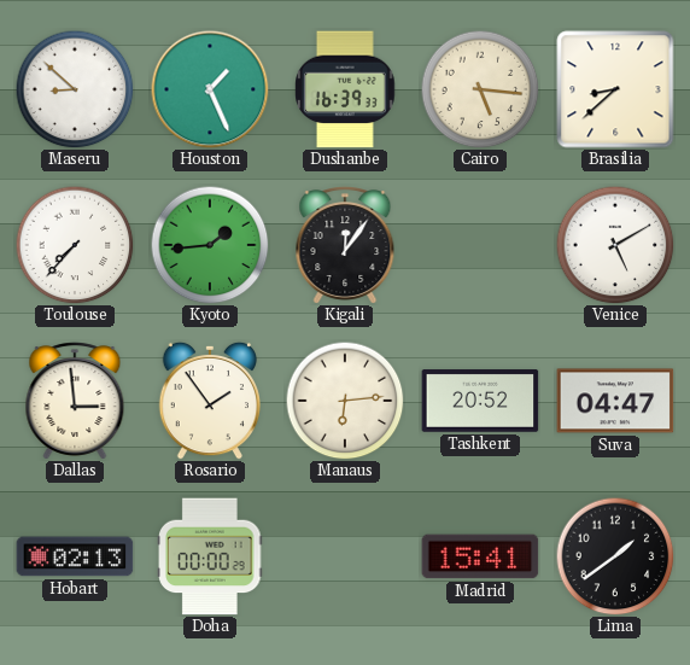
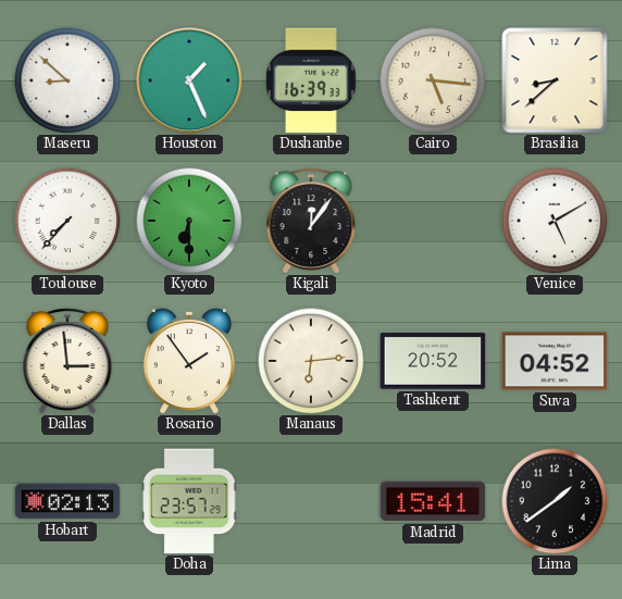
Kyoto: 1:44 -> 6:30 (189, 221)
Suva: 04:47 -> 04:52 (555, 361)
Doha: 00:00 -> 23:57 (190, 501)
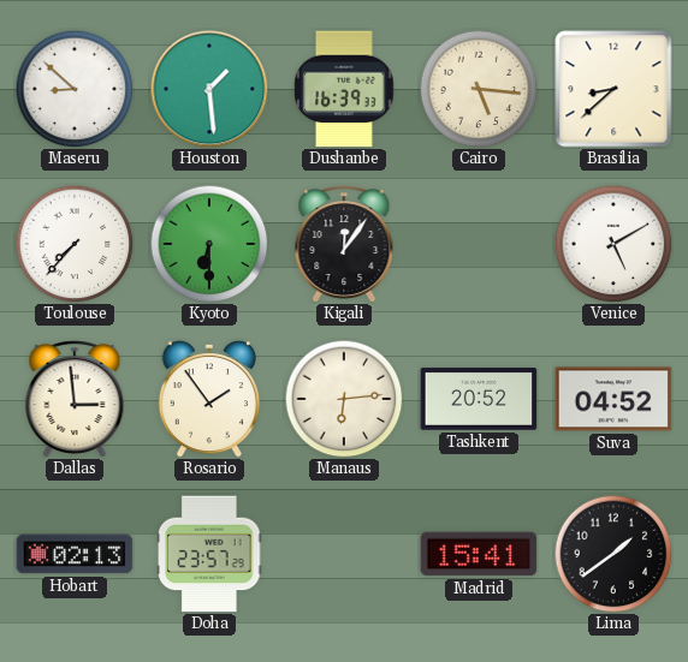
Houston: 1:26 -> 1:29 (209, 89)
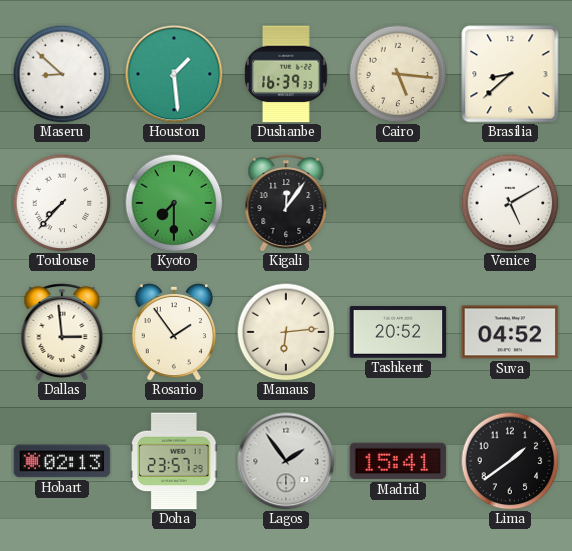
Kyoto: 6:30 -> 7:30 (174, 203)
Lagos: none -> 1:54 (286, 461)
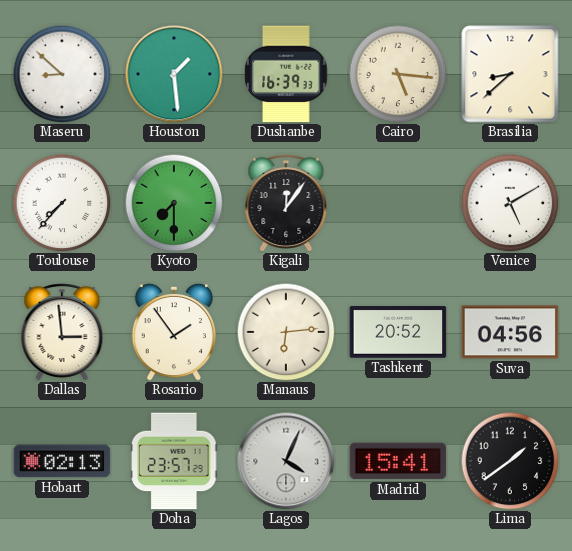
Suva: 04:52 -> 04:56 (510, 332)
Lagos: 1:54 -> 4:04 (286, 461)
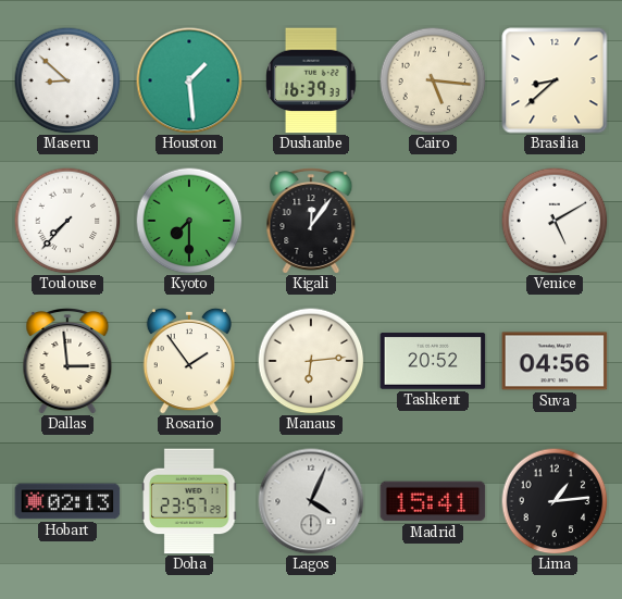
Lima: 1:39 -> 1:14 (555, 501)
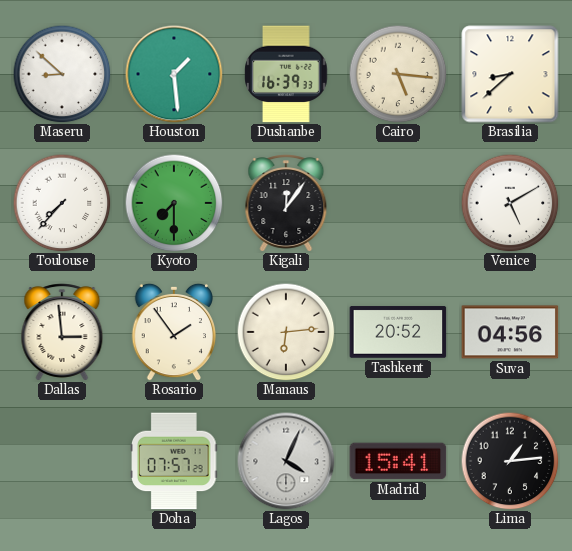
Hobart: 02:13 -> none (67, 501)
Doha: 23:57 -> 07:57 (175, 461)
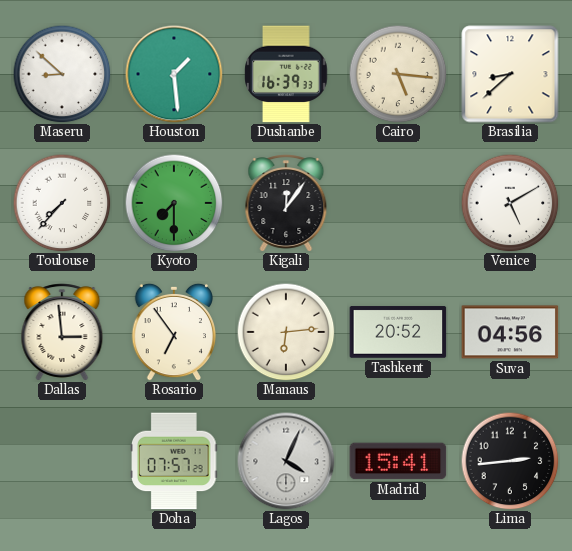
Rosario: 1:54 -> 6:54 (173, 332)
Lima: 1:14 -> 2:44 (510, 461)
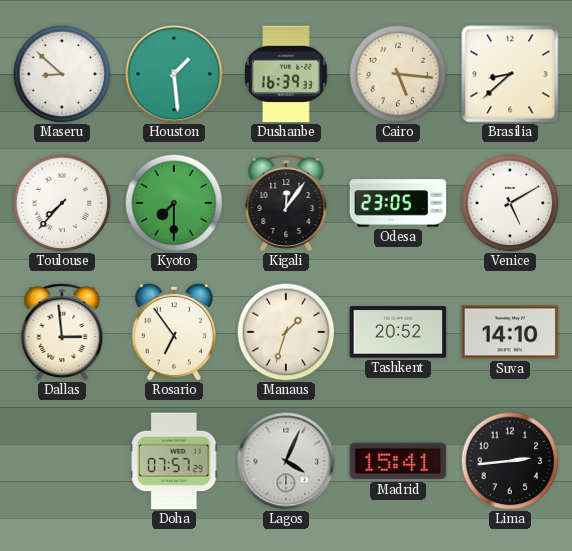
Odesa: none -> 23:05 (398, 203)
Manaus: 6:14 -> 1:33 (286, 332)
Suva: 04:56 -> 14:10 (510, 332)
